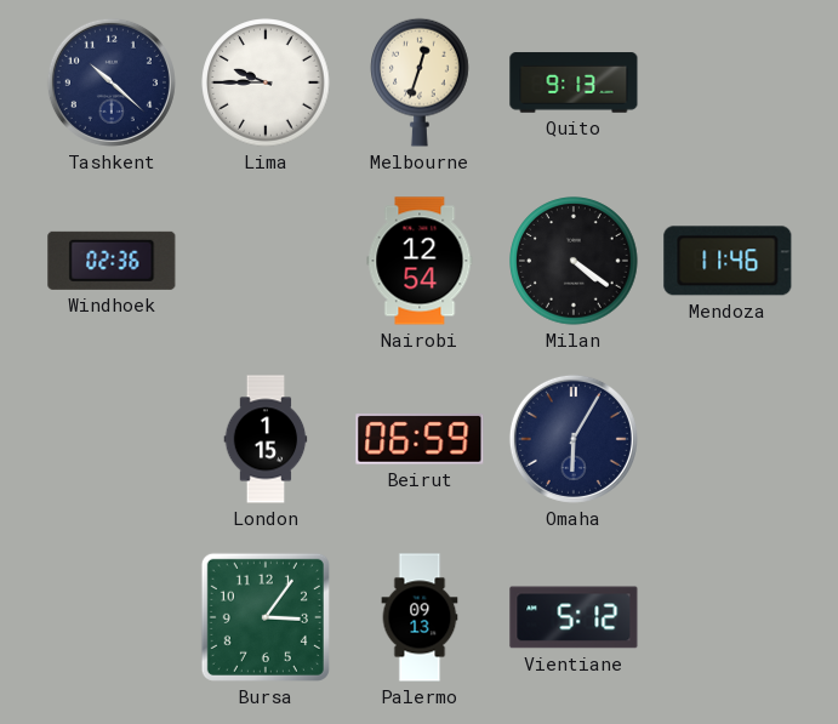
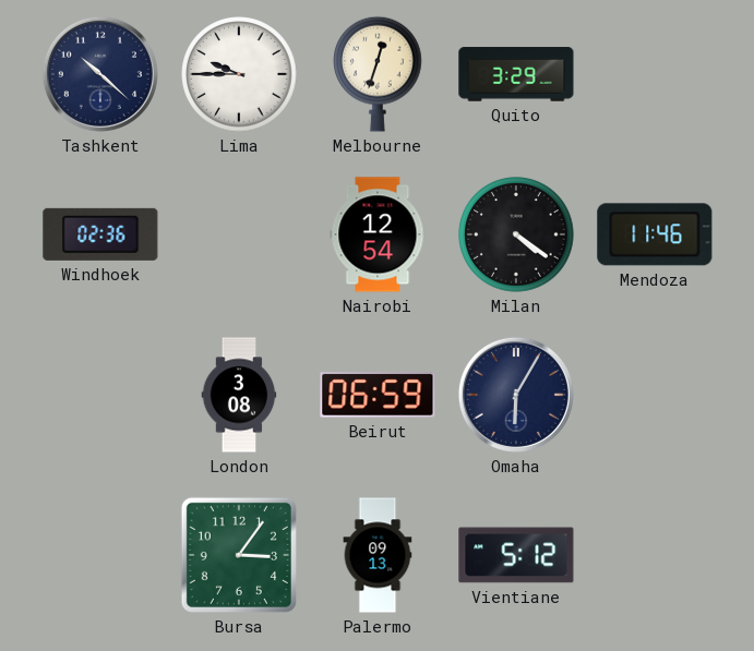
Quito: 9:13 -> 3:29 (516, 74)
London: 1:15 -> 3:08 (239, 395)
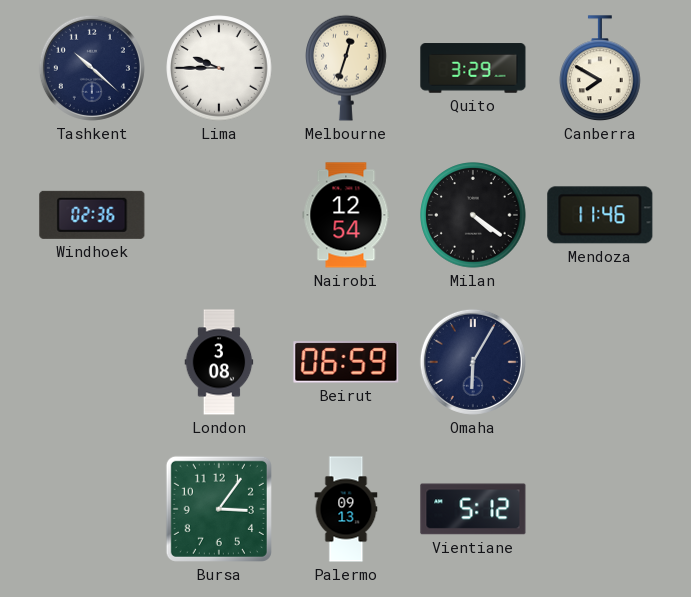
Canberra: none -> 7:50 (601, 68)
